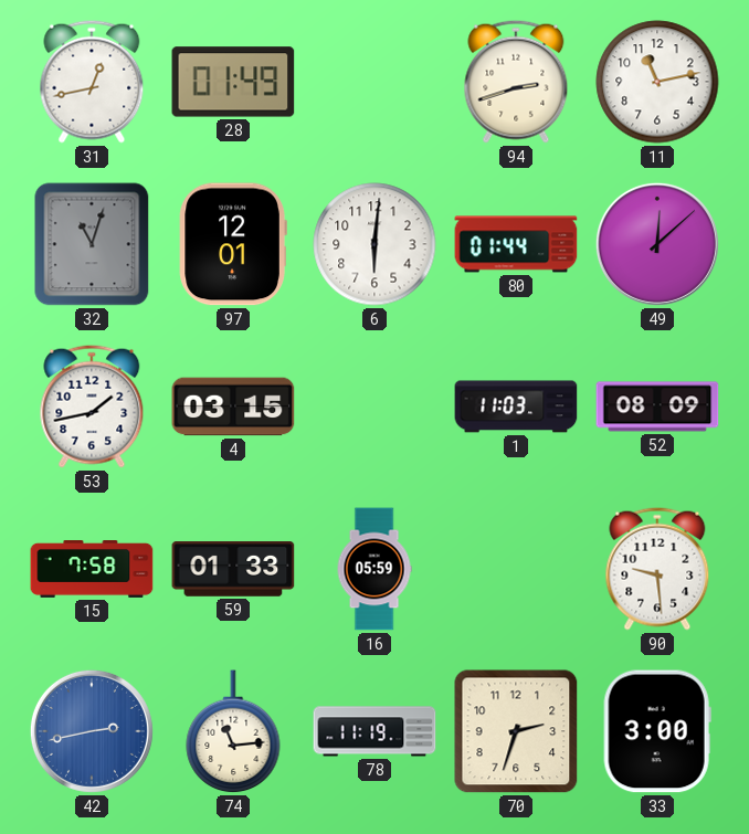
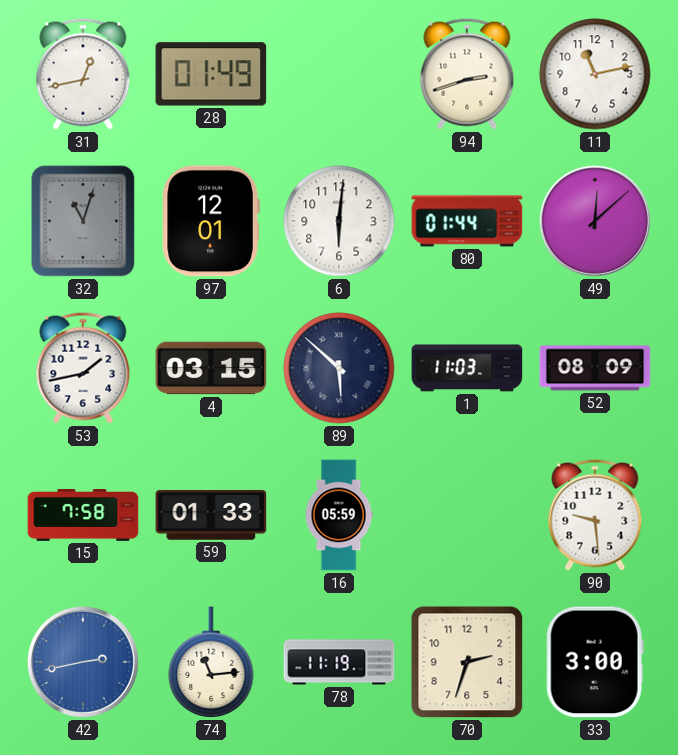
89: none -> 5:52 (339, 368)
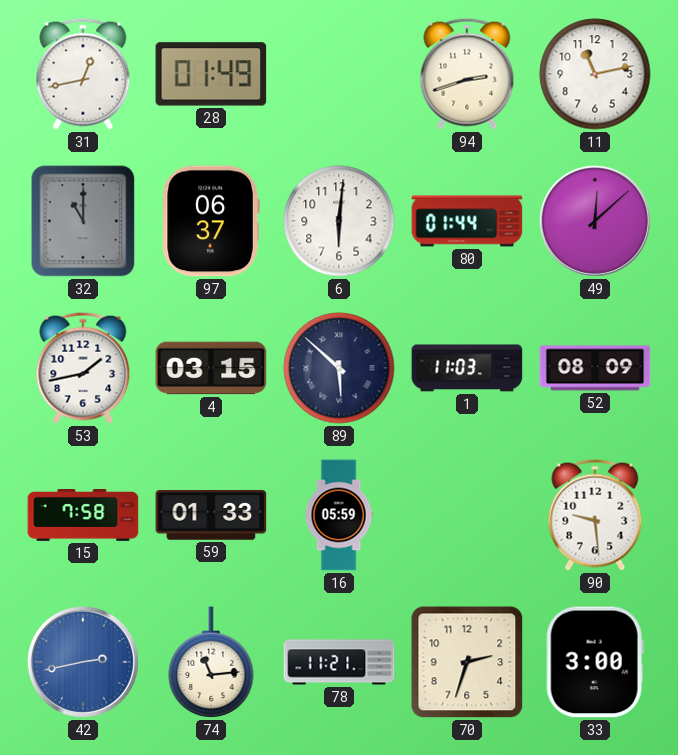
32: 11:03 -> 11:00 (83, 221)
97: 12:01 -> 06:37 (211, 221)
78: 11:19 -> 11:21 (339, 662)
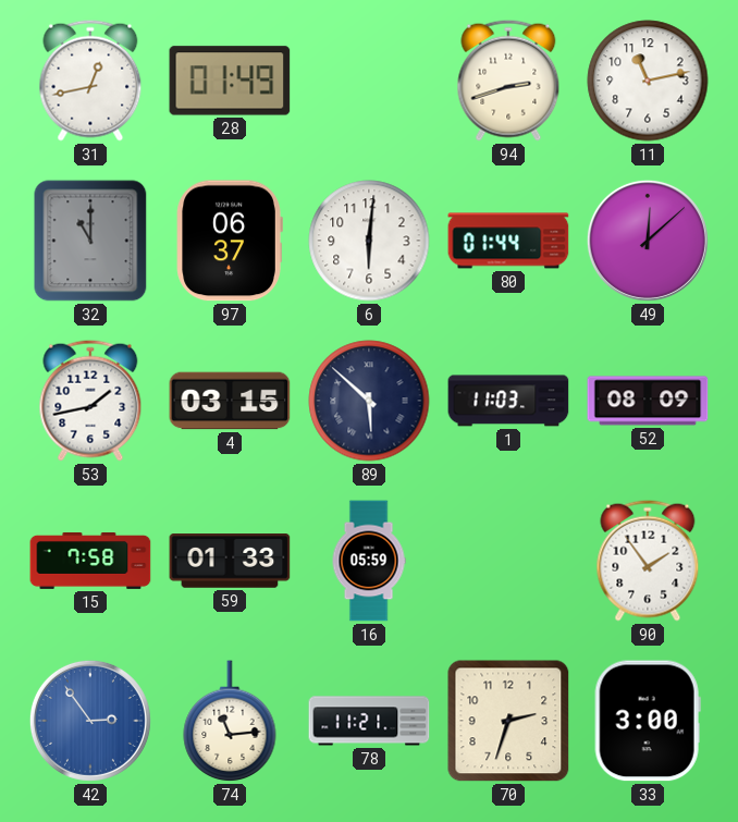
90: 9:29 -> 1:54 (648, 561)
42: 2:43 -> 2:54 (90, 721)
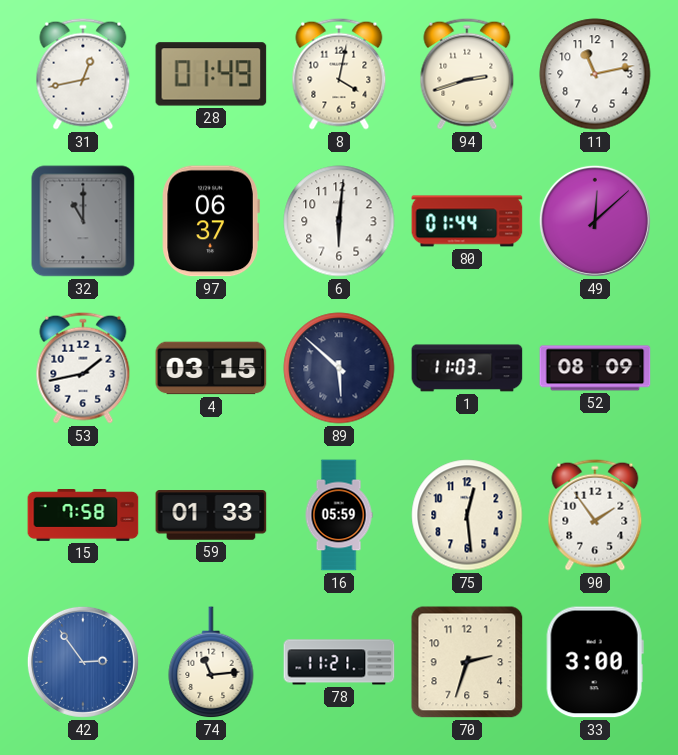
8: none -> 4:02 (339, 74)
75: none -> 12:29 (467, 515)
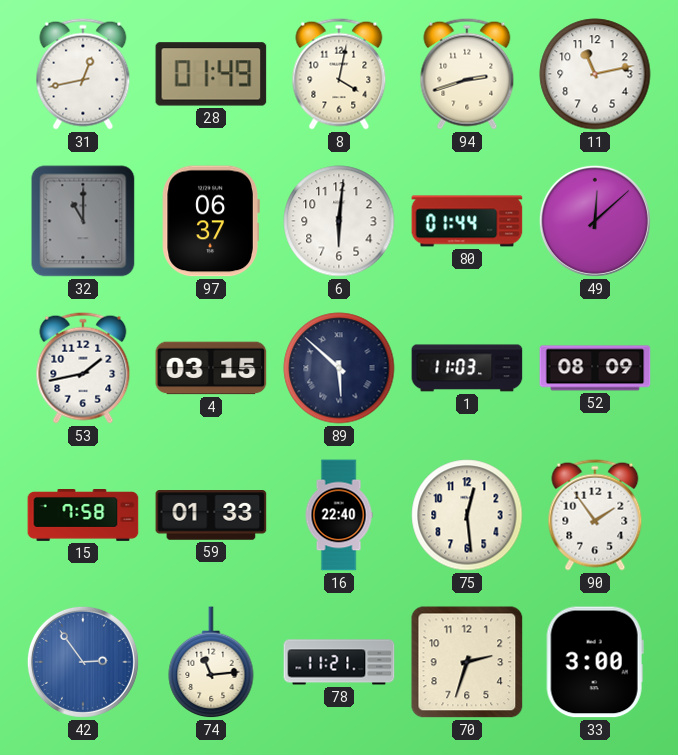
16: 05:59 -> 22:40 (339, 515)
